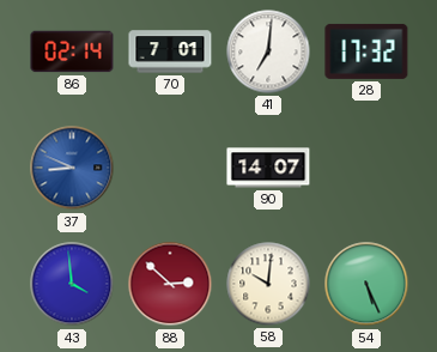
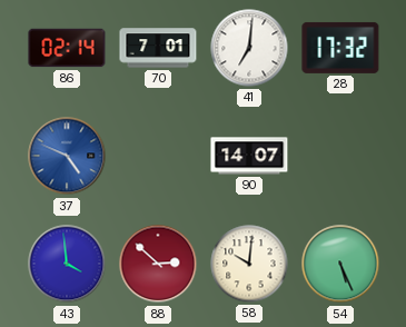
37: 8:49 -> 4:49 (67, 156)
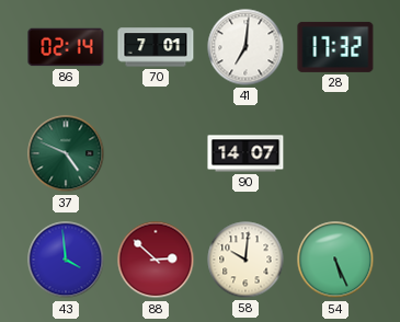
37 dial: blue -> green (66, 153)
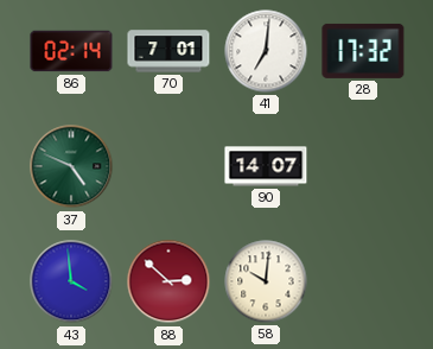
54: 5:26 -> none (335, 260)
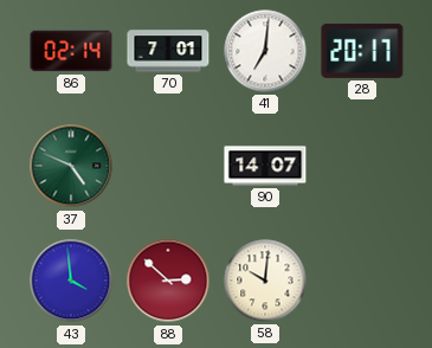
28: 17:32 -> 20:17 (362, 51)
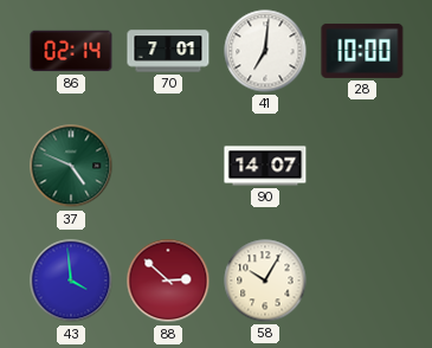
28: 20:17 -> 10:00 (362, 51)
58: 10:01 -> 10:05 (265, 281)
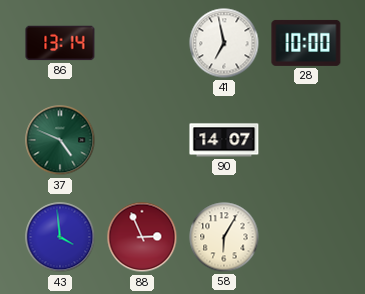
86: 02:14 -> 13:14 (60, 43)
70: 7:01 -> none (168, 51)
41: 7:01 -> 6:58 (224, 43)
88: 2:52 -> 2:56 (142, 237)
58: 10:05 -> 6:05 (224, 237)
